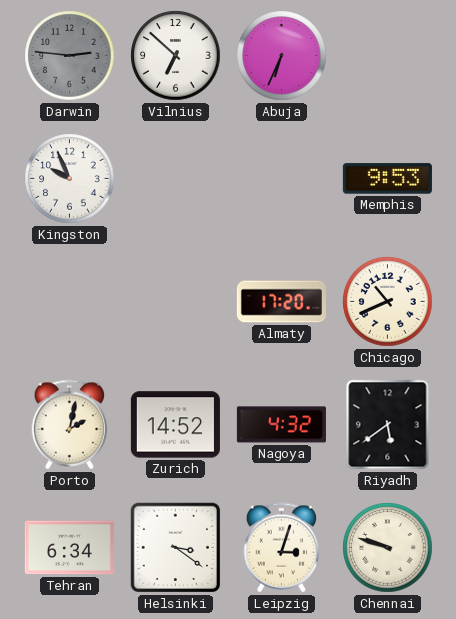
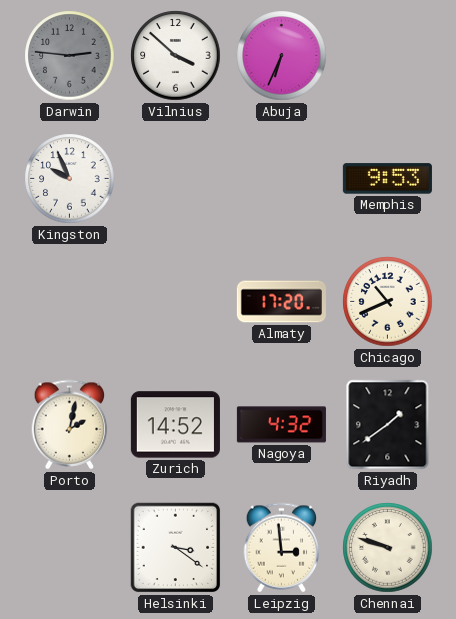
Vilnius: 6:52 -> 3:52 (176, 56)
Riyadh: 5:39 -> 1:39 (388, 425)
Tehran: 6:34 -> none (69, 548)
Leipzig: 3:03 -> 2:59 (282, 548)
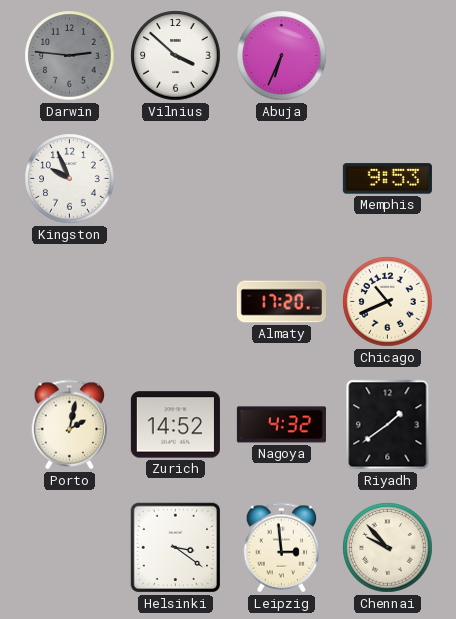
Chennai: 9:48 -> 9:53 (388, 548)
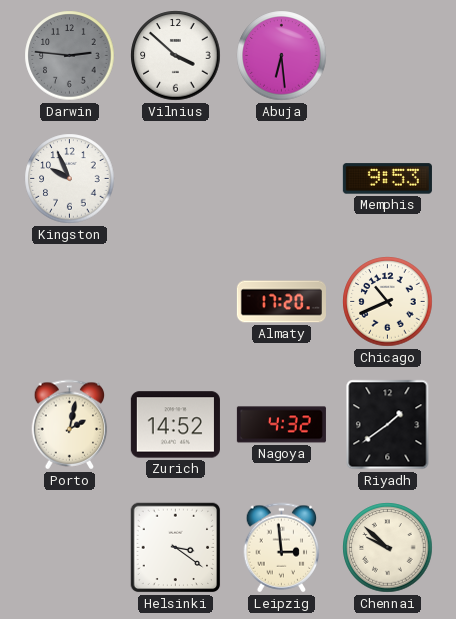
Abuja: 6:34 -> 6:29 (282, 56)
Chennai: 9:53 -> 9:52 (388, 548)
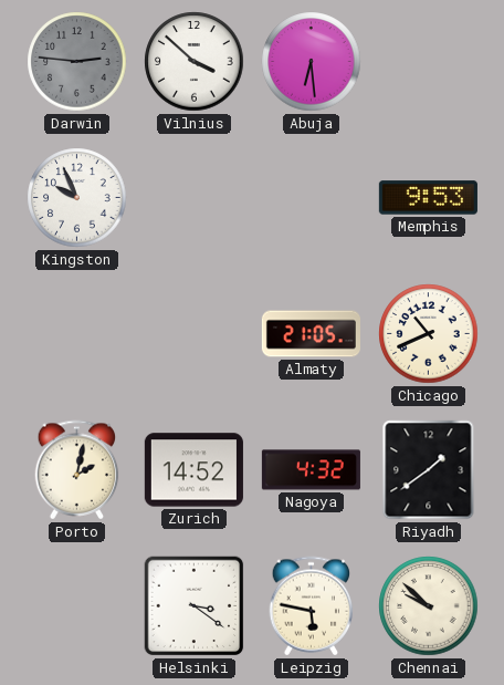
Almaty: 17:20 -> 21:05 (311, 334)
Leipzig: 2:59 -> 5:47 (312, 606)
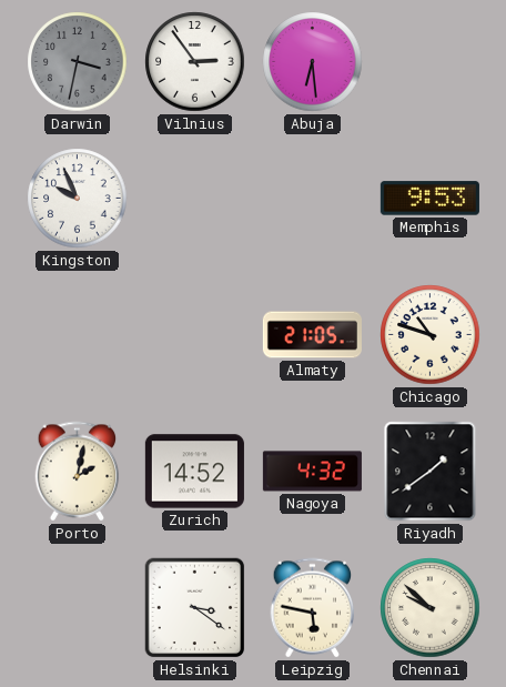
Darwin: 2:46 -> 3:32 (78, 62)
Vilnius: 3:52 -> 2:54 (195, 62)
Chicago: 10:41 -> 10:48 (431, 335)
